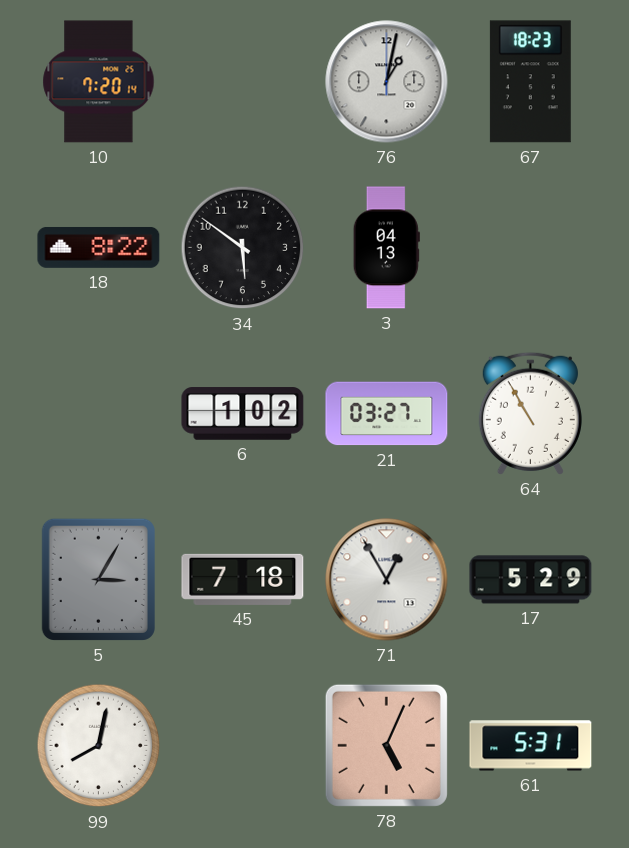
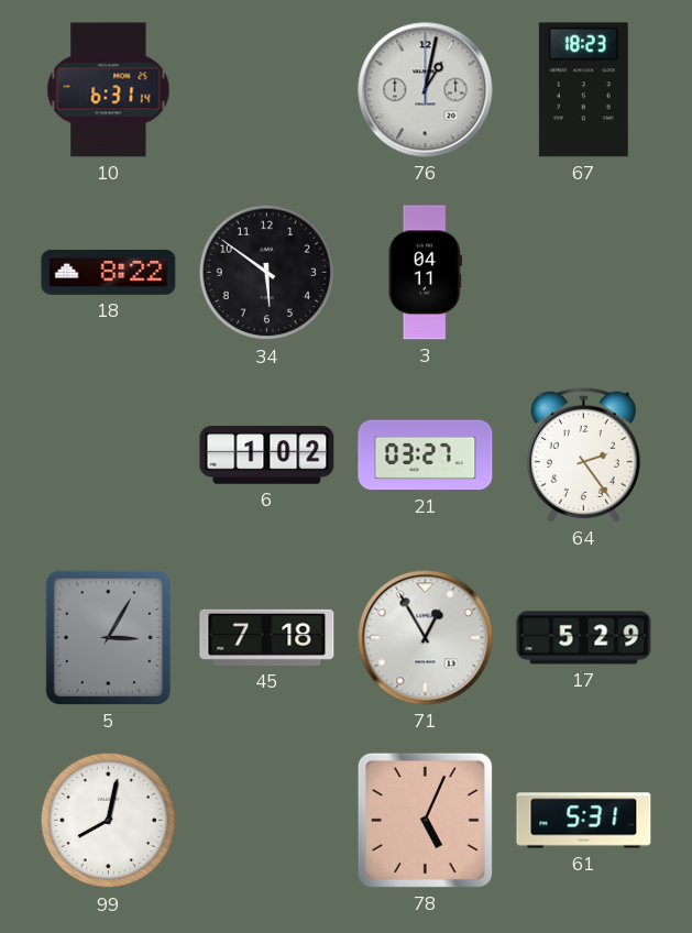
10: 7:20 -> 6:31 (109, 90)
3: 04:13 -> 04:11 (425, 273)
64: 10:55 -> 2:24 (583, 454)
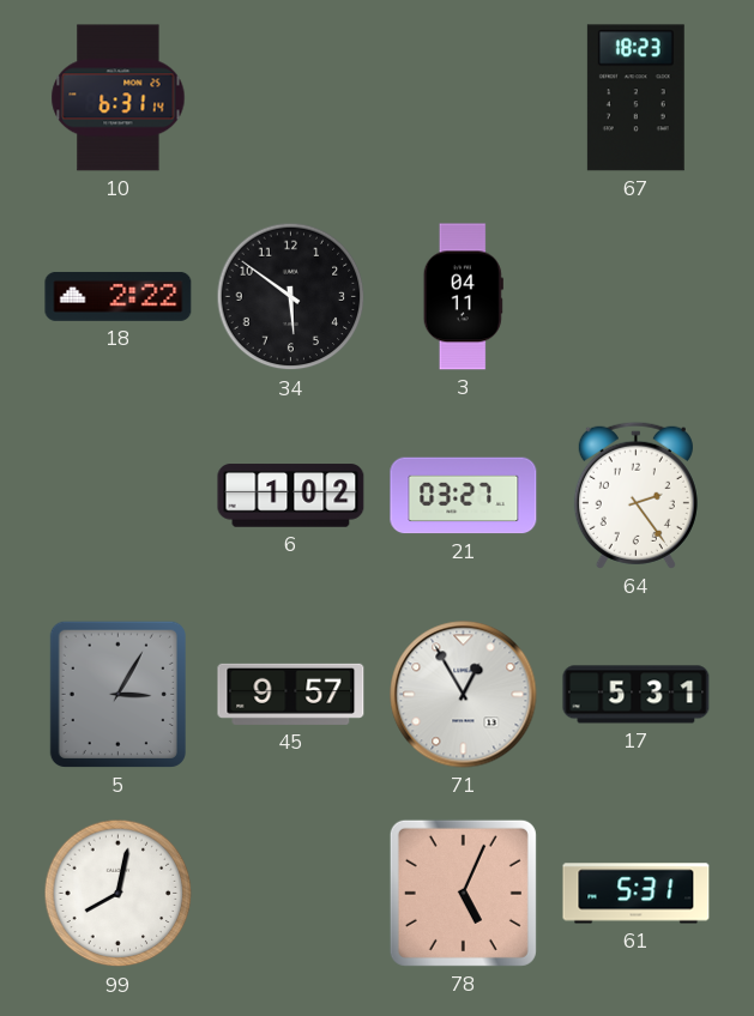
76: 1:02 -> none (426, 90)
18: 8:22 -> 2:22 (119, 296)
45: 7:18 -> 9:57 (291, 694)
17: 5:29 -> 5:31 (637, 695)
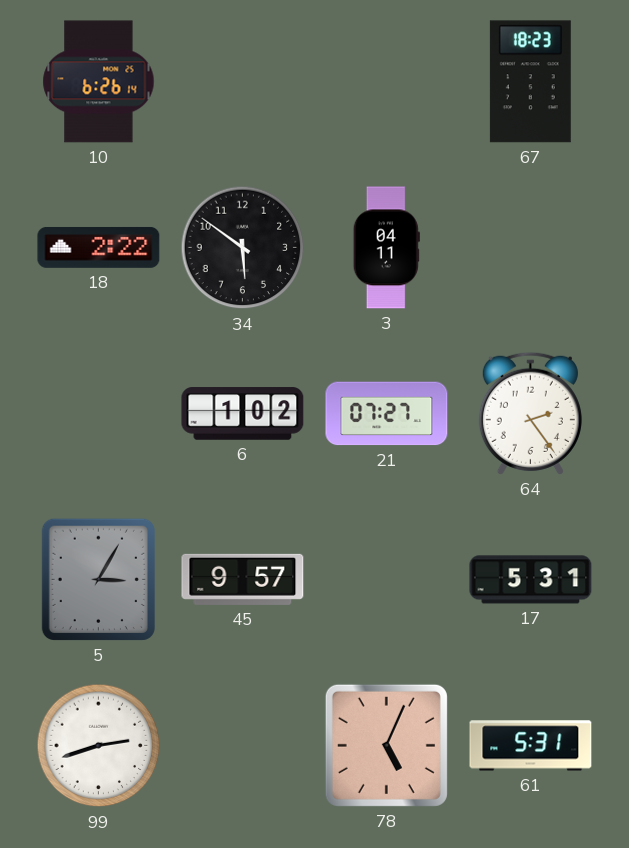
10: 6:31 -> 6:26 (99, 82)
21: 03:27 -> 07:27 (387, 414)
71: 12:55 -> none (464, 695)
99: 8:02 -> 2:42 (99, 746)
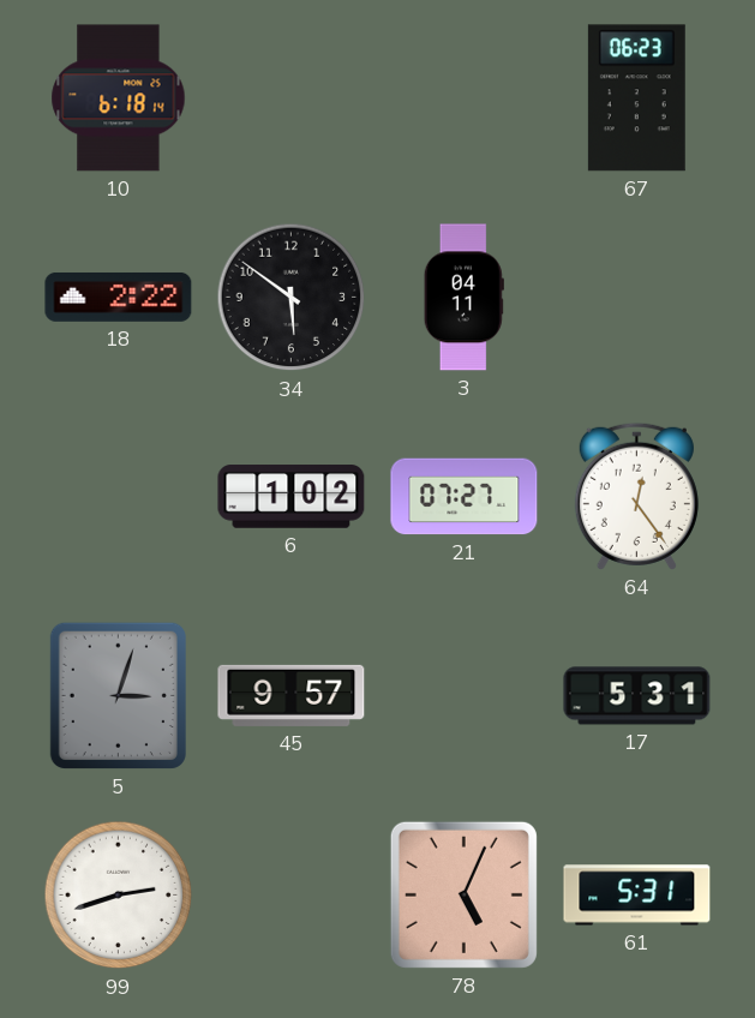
10: 6:26 -> 6:18 (119, 98)
67: 18:23 -> 06:23 (636, 98)
64: 2:24 -> 12:24 (636, 496)
5: 3:05 -> 3:03 (118, 695)
